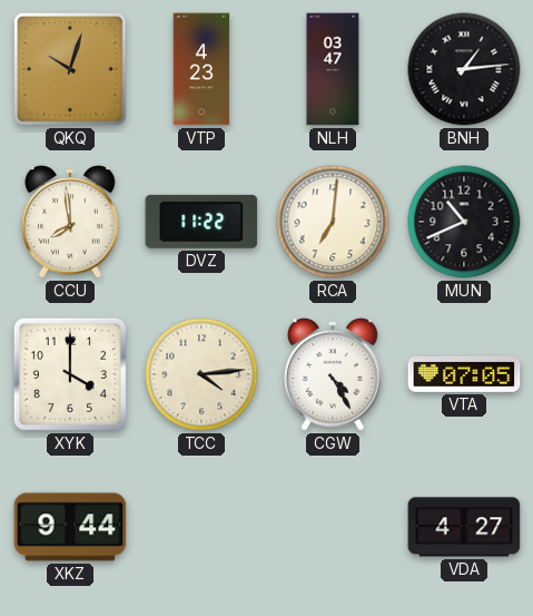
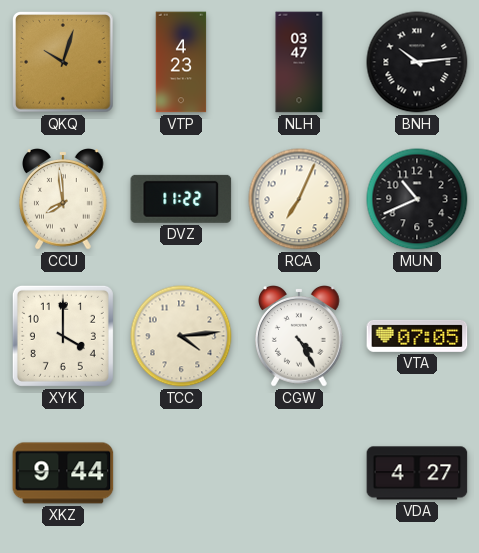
BNH: 1:14 -> 10:14 (417, 62)
RCA: 7:01 -> 7:04 (299, 199)
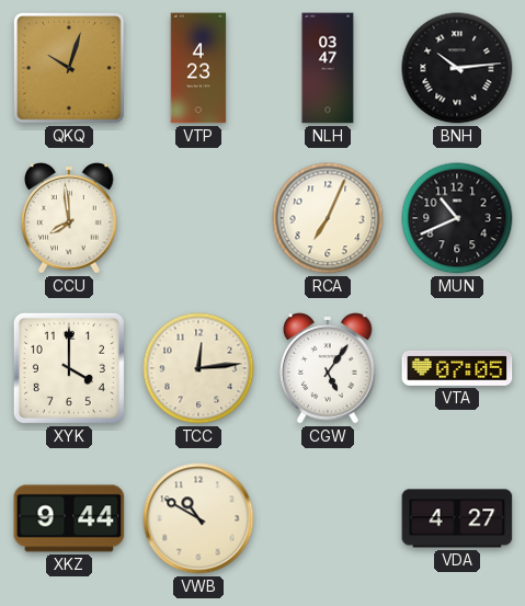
DVZ: 11:22 -> none (181, 199)
TCC: 4:14 -> 12:14 (198, 368)
CGW: 4:25 -> 5:06 (329, 368)
VWB: none -> 10:50 (198, 518)
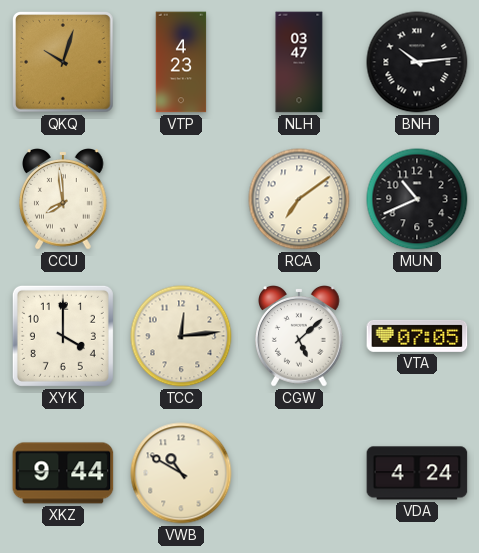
RCA: 7:04 -> 7:09 (299, 199)
CGW: 5:06 -> 5:08 (300, 336)
VDA: 4:27 -> 4:24 (417, 473)
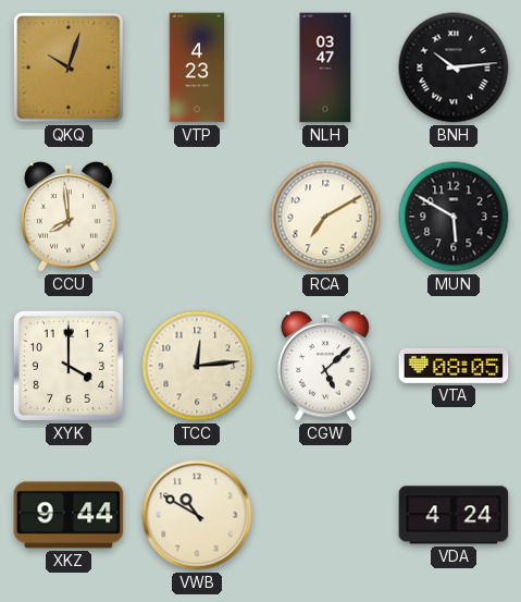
RCA: 7:09 -> 7:10 (325, 217)
MUN: 10:41 -> 5:50 (454, 217)
VTA: 07:05 -> 08:05 (454, 366)
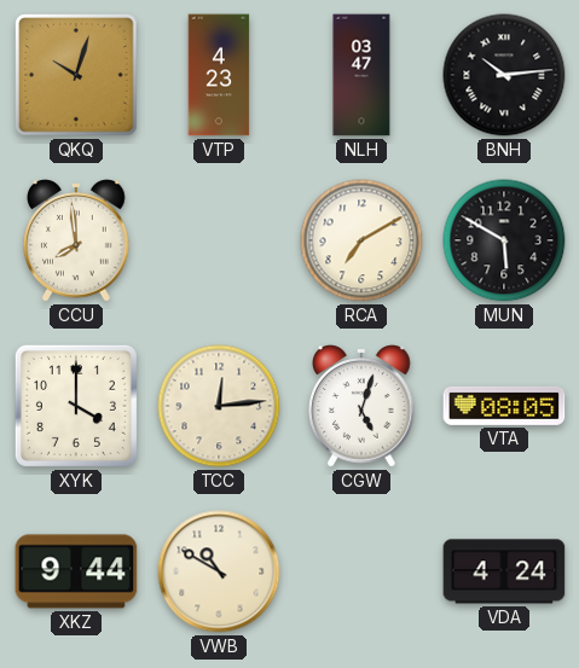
CGW: 5:08 -> 5:03 (363, 406)
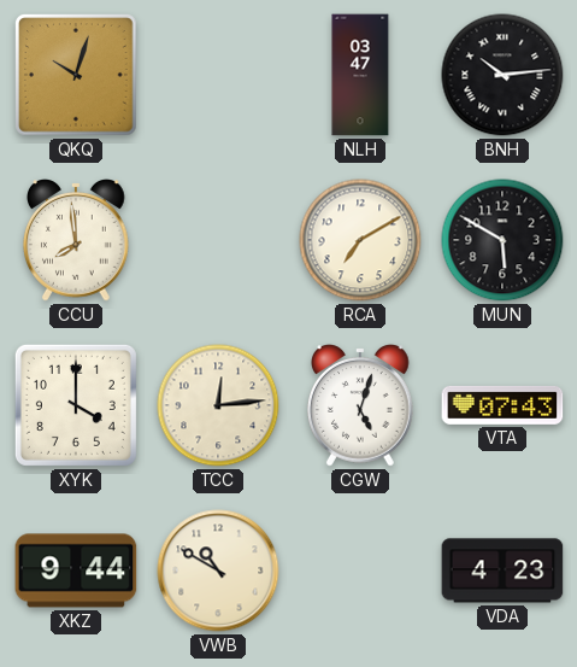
VTP: 4:23 -> none (219, 75)
VTA: 08:05 -> 07:43 (502, 405)
VDA: 4:24 -> 4:23 (502, 571)
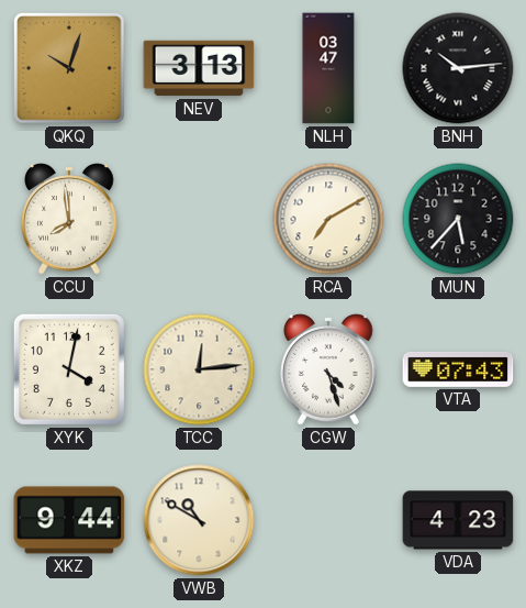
NEV: none -> 3:13 (199, 68)
MUN: 5:50 -> 5:37 (458, 219)
XYK: 4:00 -> 4:02 (69, 369)
CGW: 5:03 -> 4:27 (329, 369)
